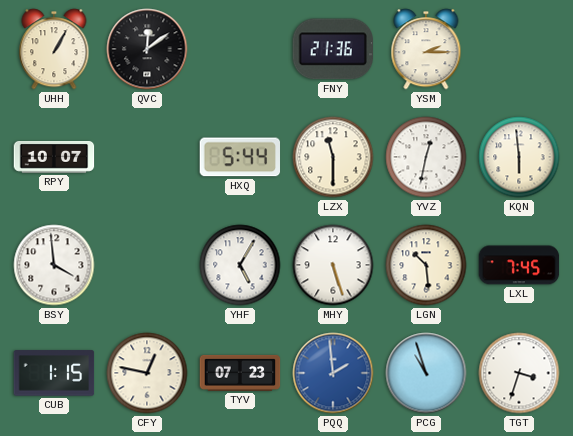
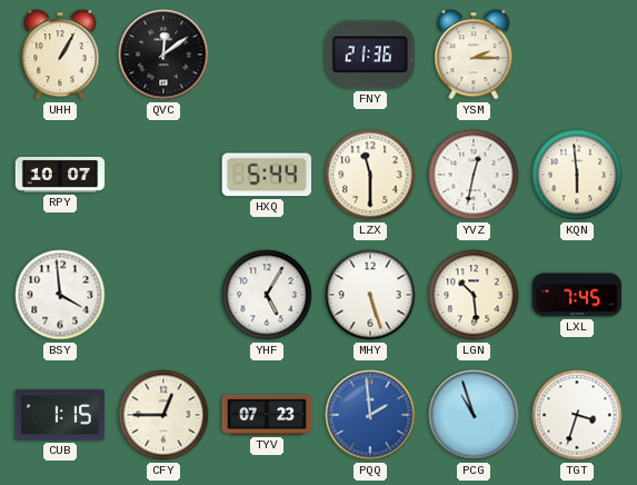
CFY: 12:47 -> 12:45 (163, 415)
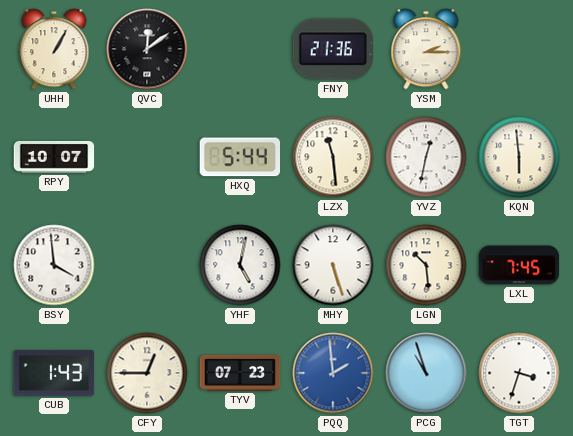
LZX: 11:30 -> 11:29 (333, 157)
YHF: 5:05 -> 5:02 (240, 265)
CUB: 1:15 -> 1:43 (54, 373)
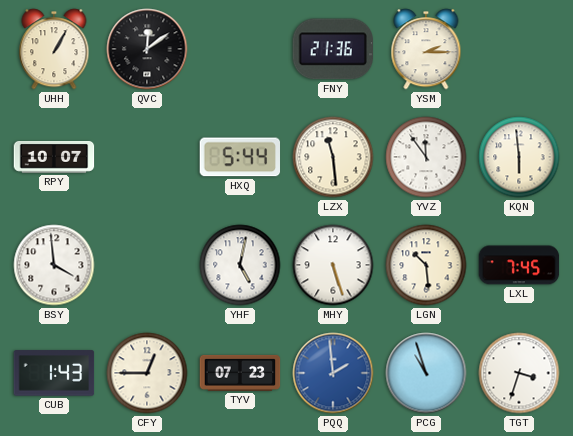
YVZ: 12:32 -> 11:54 (426, 157)
